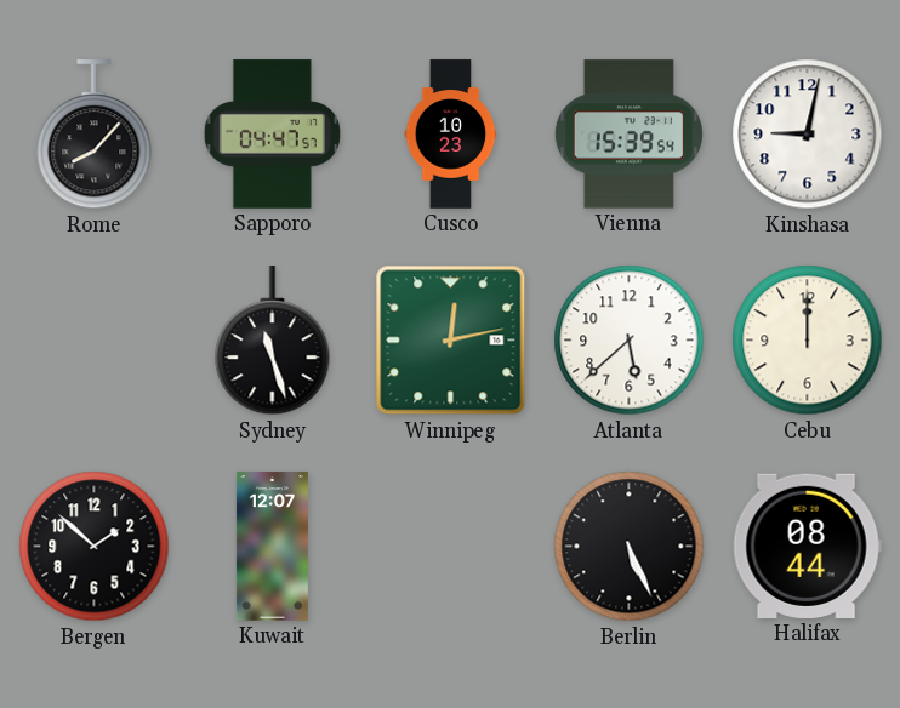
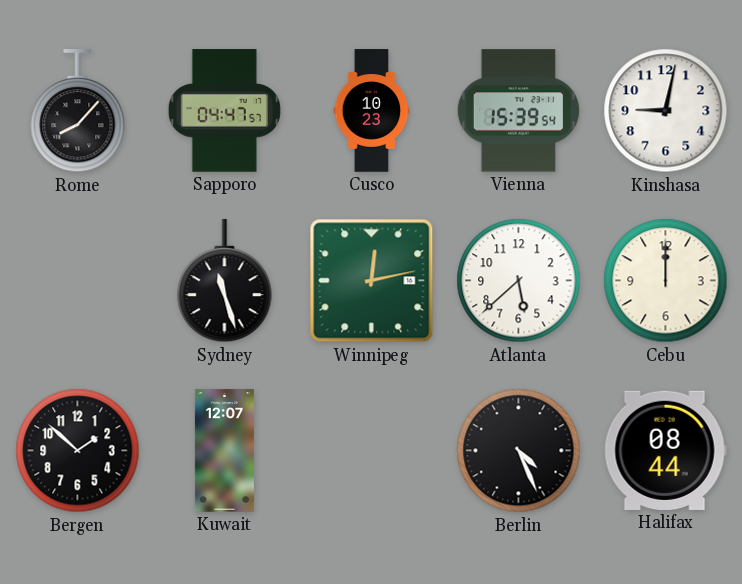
Berlin: 5:26 -> 4:26 (519, 451)
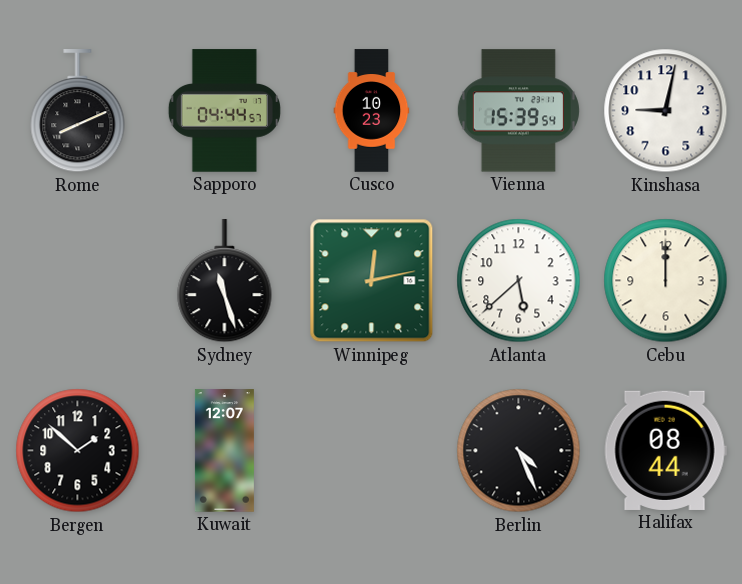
Rome: 8:07 -> 8:11 (78, 111)
Sapporo: 04:47 -> 04:44 (224, 111)
